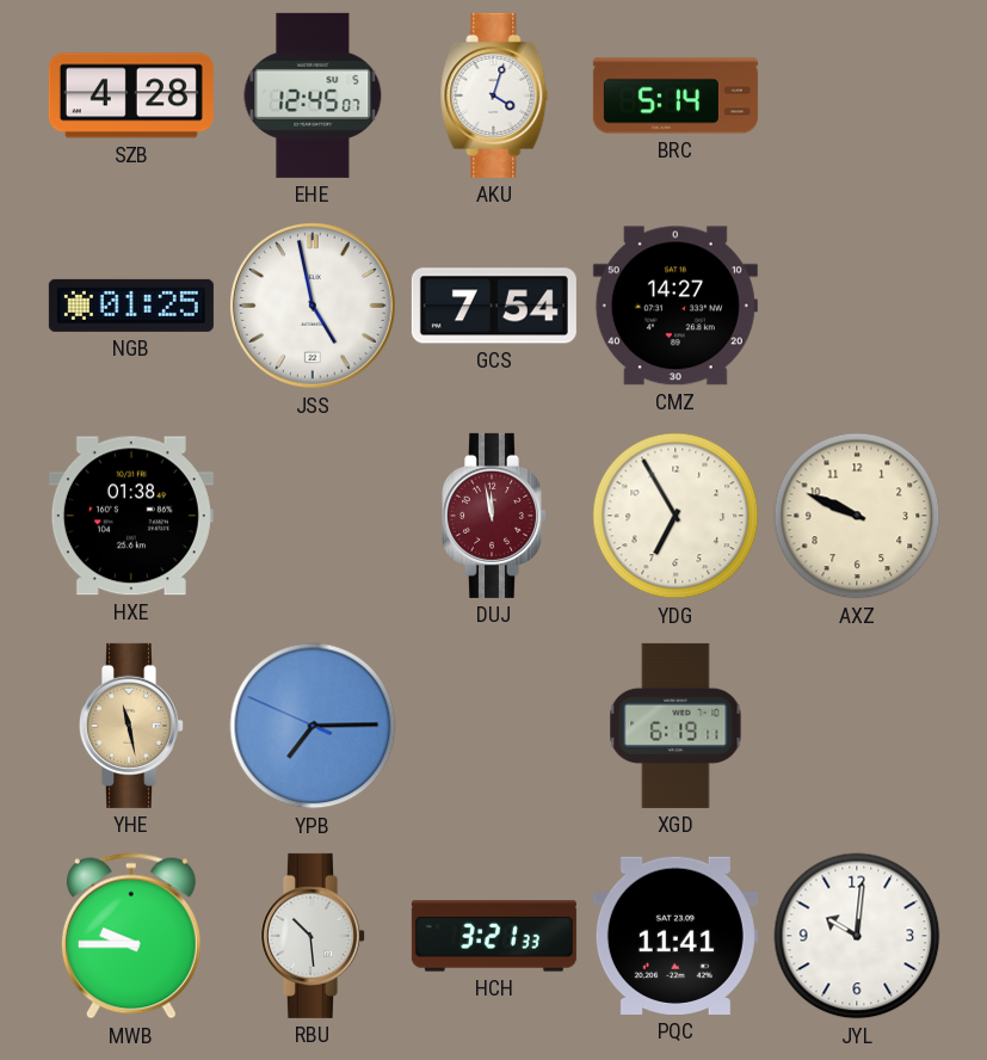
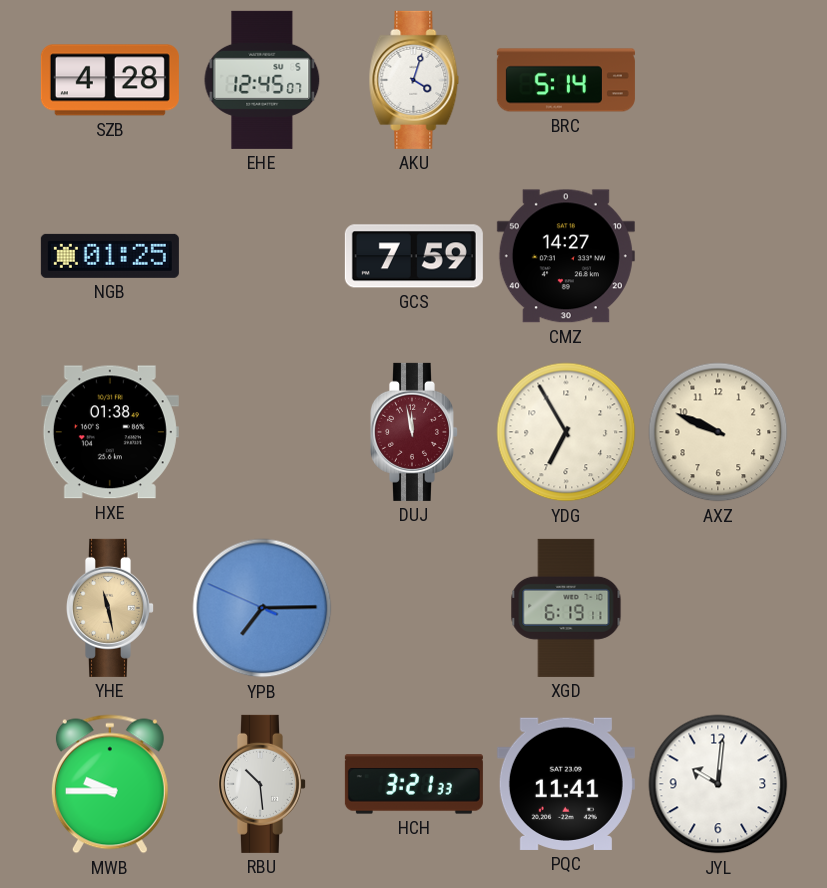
JSS: 4:58 -> none (313, 306)
GCS: 7:54 -> 7:59 (414, 256)
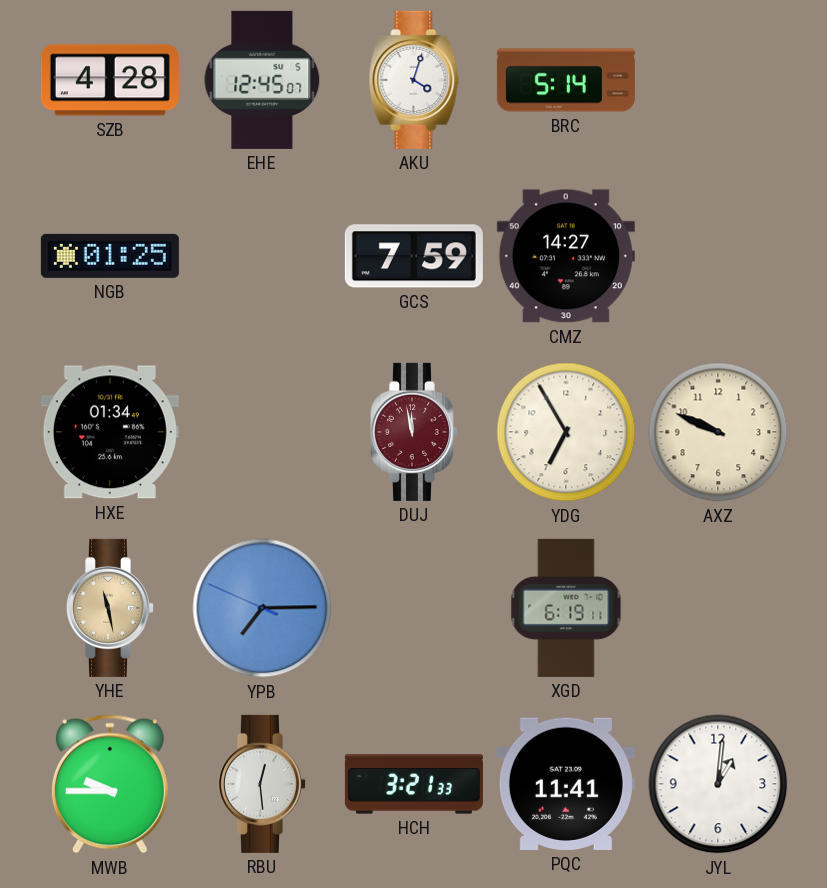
HXE: 01:38 -> 01:34 (110, 432)
RBU: 10:29 -> 12:29 (261, 784)
JYL: 10:01 -> 1:01 (718, 784)
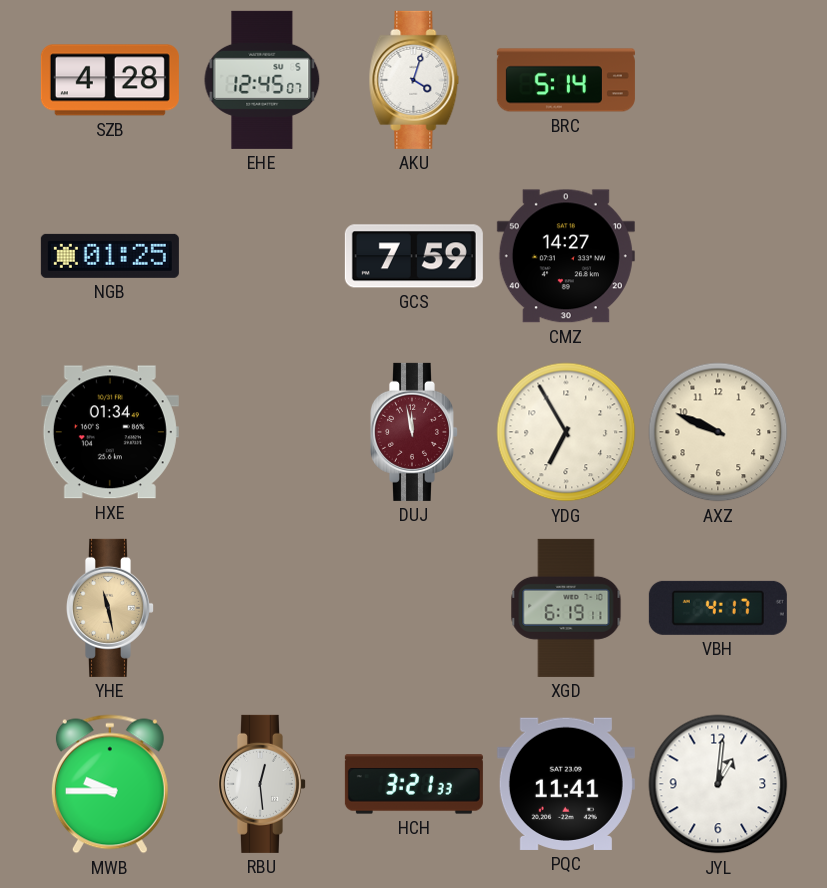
YPB: 7:14 -> none (262, 608)
VBH: none -> 4:17 (718, 608)
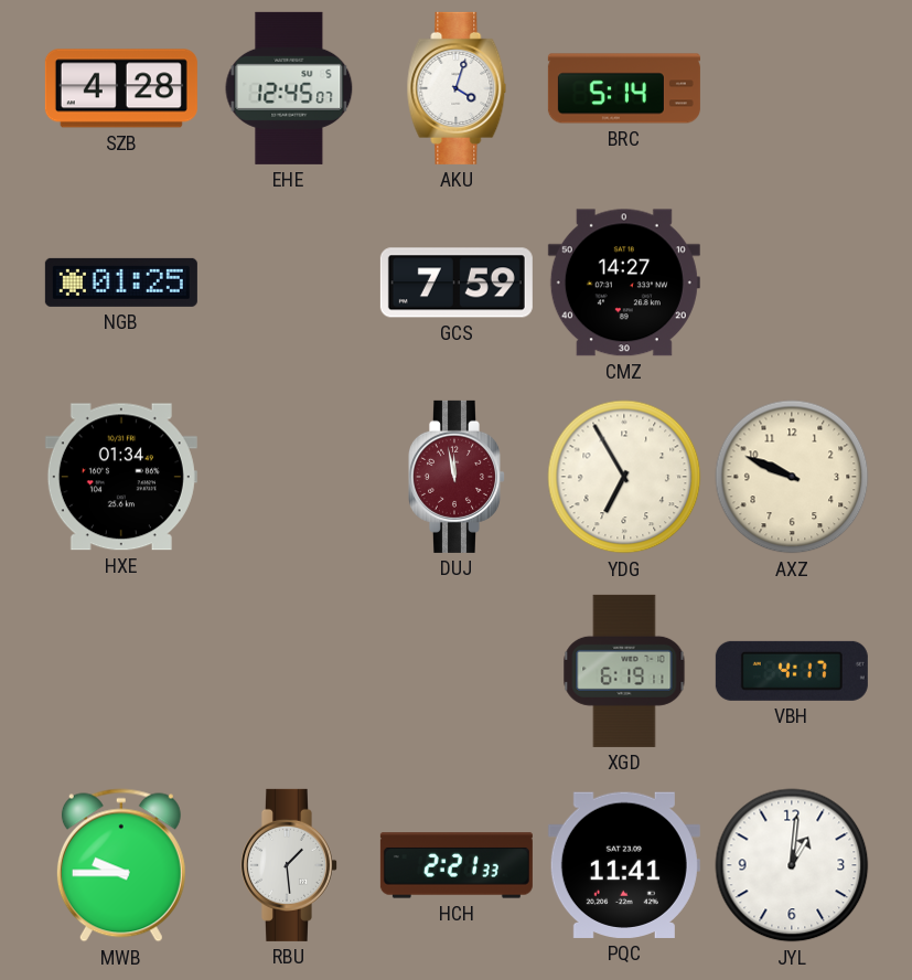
YHE: 11:28 -> none (109, 608)
RBU: 12:29 -> 1:29 (288, 865)
HCH: 3:21 -> 2:21 (457, 865)
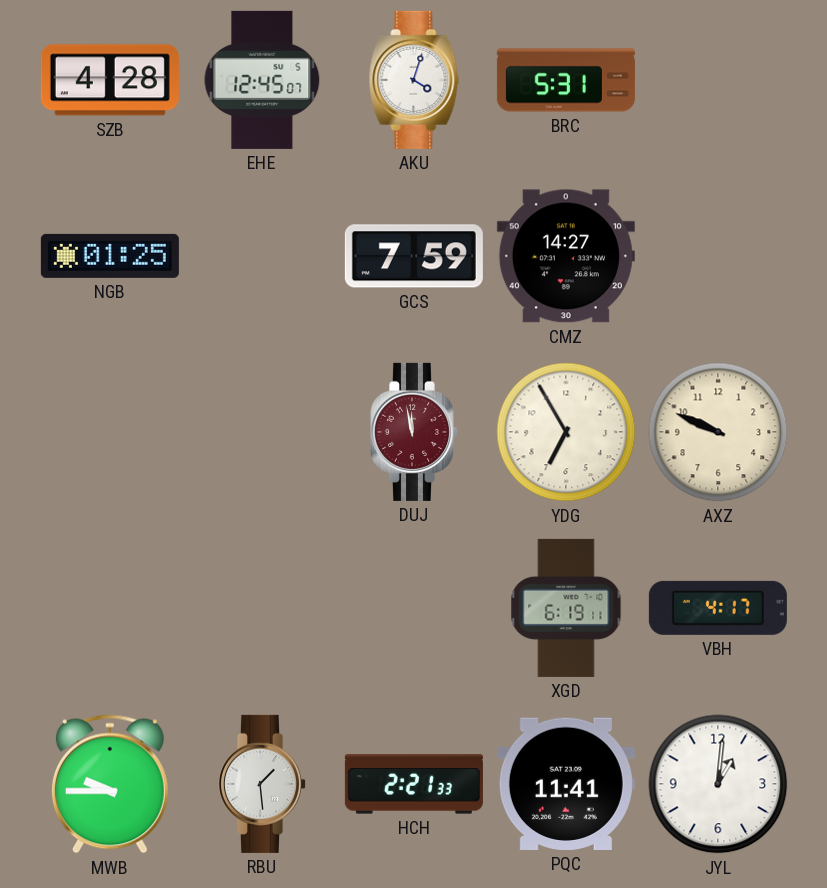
BRC: 5:14 -> 5:31 (566, 80)
HXE: 01:34 -> none (121, 477)
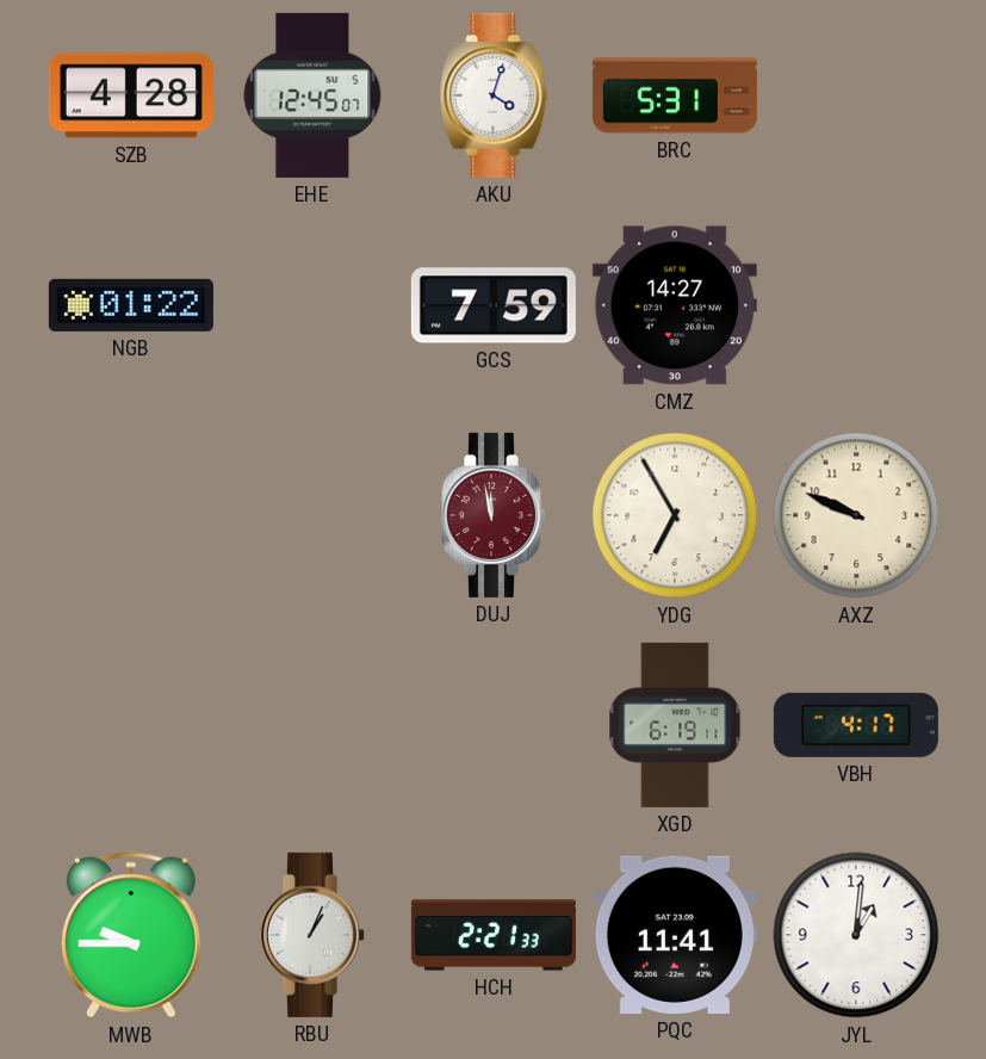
NGB: 01:25 -> 01:22 (131, 305)
RBU: 1:29 -> 1:04 (311, 935)
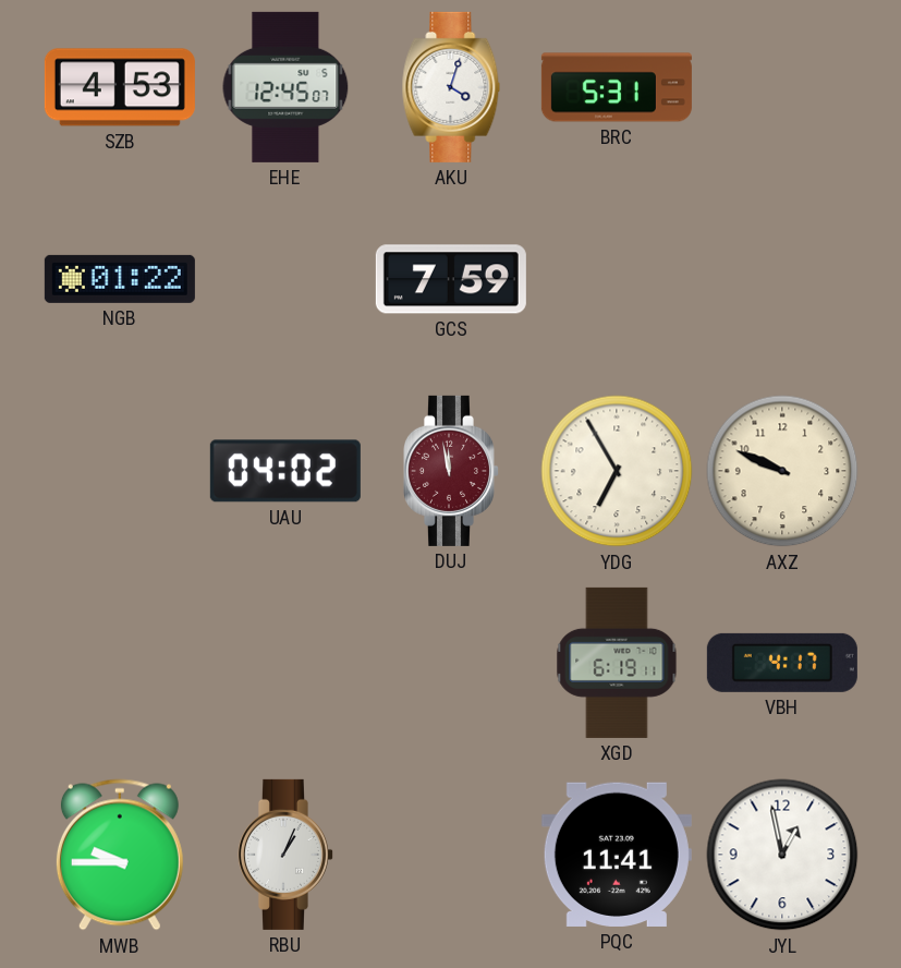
SZB: 4:28 -> 4:53 (120, 87)
CMZ: 14:27 -> none (675, 305)
UAU: none -> 04:02 (285, 471)
HCH: 2:21 -> none (494, 935)
JYL: 1:01 -> 12:58 (782, 855)
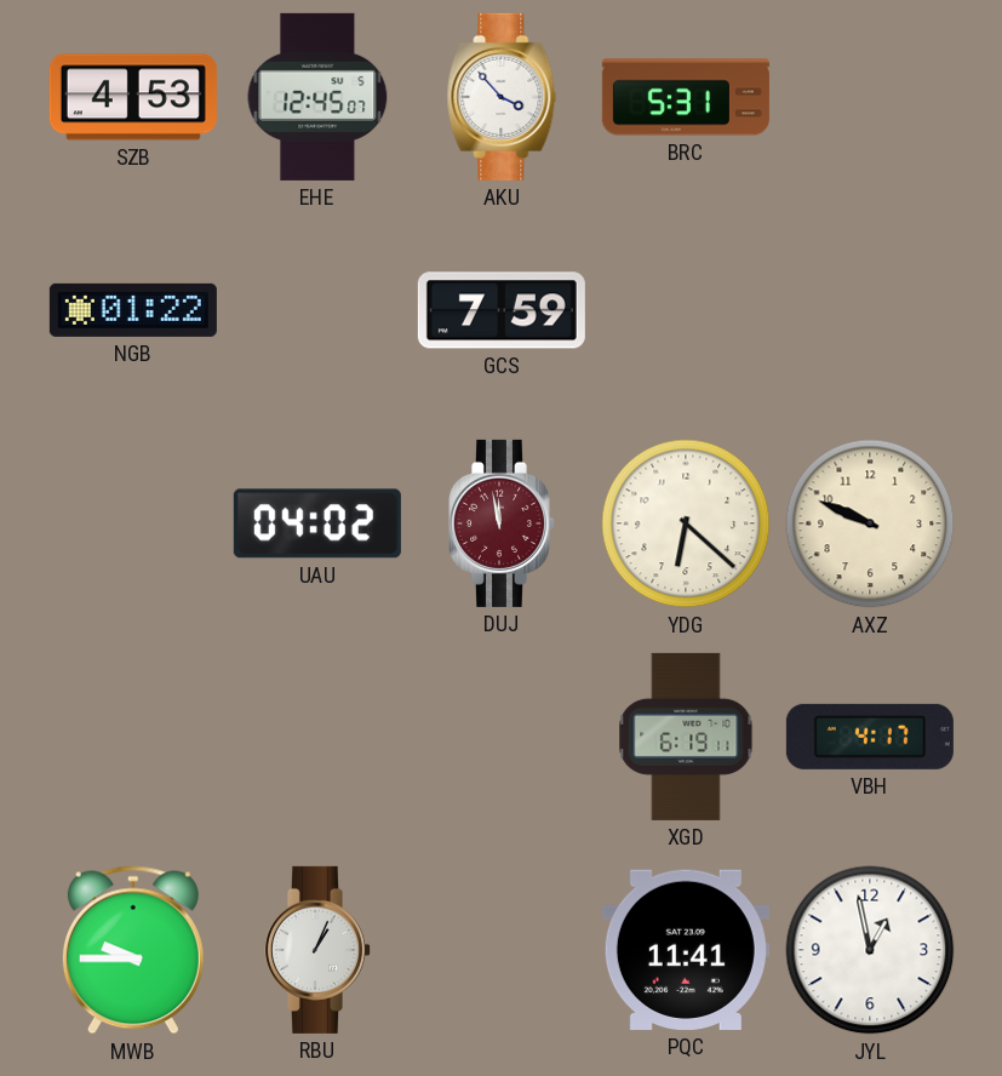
AKU: 4:03 -> 3:53 (502, 97)
YDG: 6:55 -> 6:22 (686, 523)
